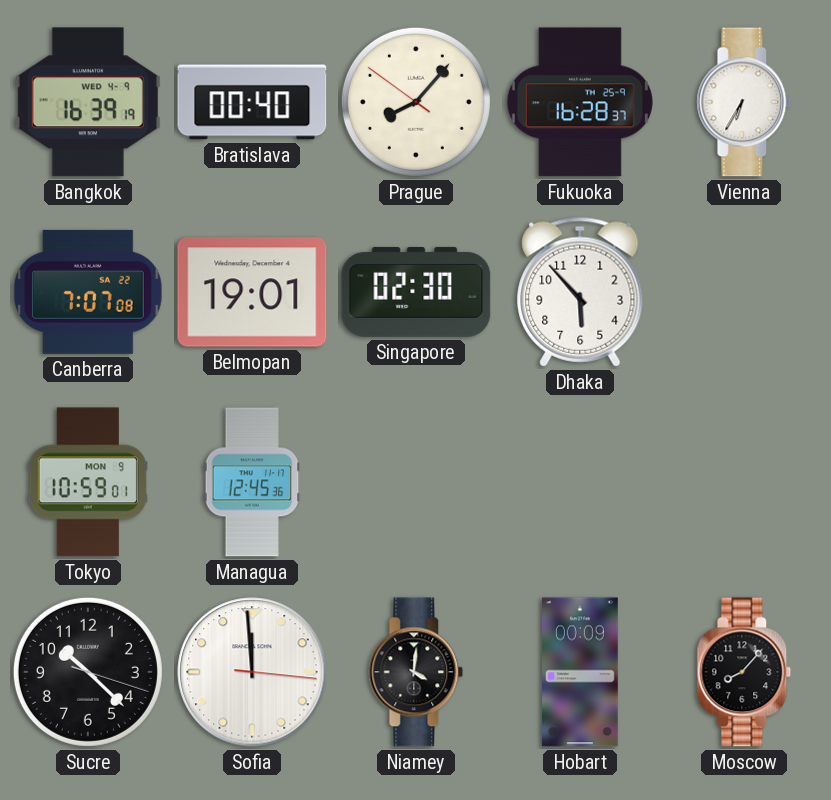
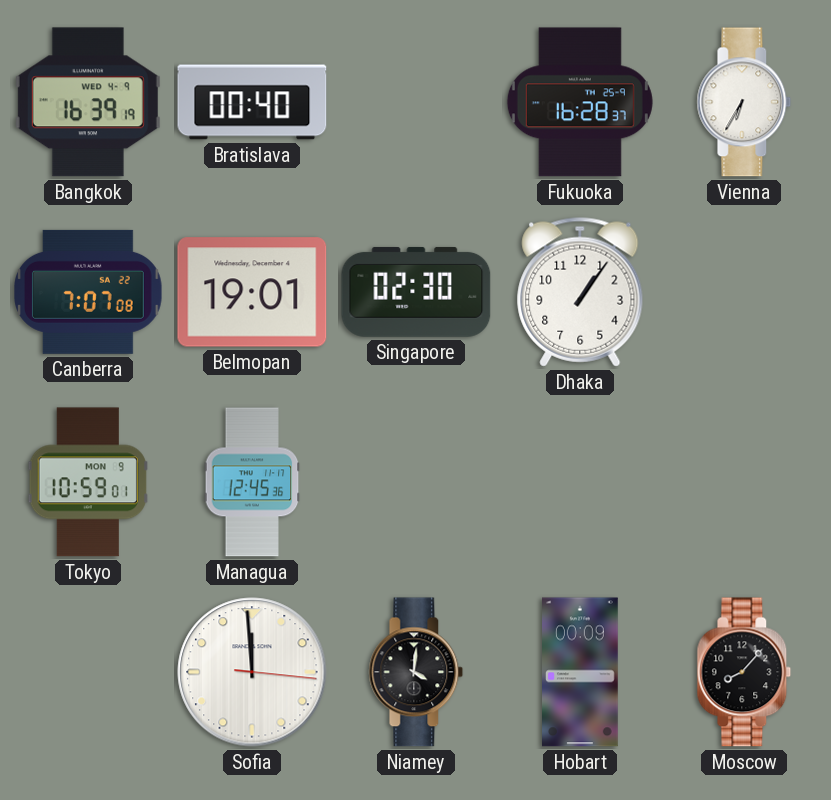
Prague: 8:06 -> none (416, 102)
Dhaka: 5:53 -> 1:06 (580, 292)
Sucre: 10:22 -> none (88, 672)
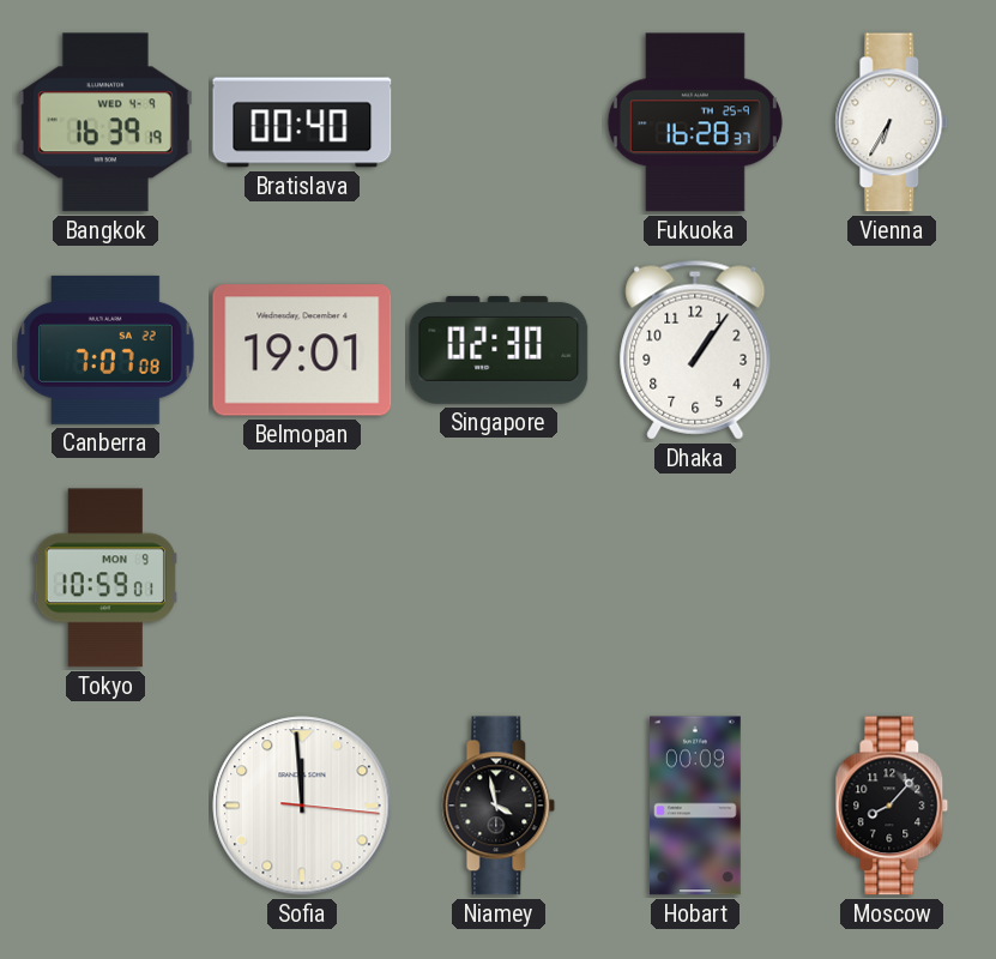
Managua: 12:45 -> none (252, 482)
Niamey: 4:01 -> 3:58 (499, 806)
